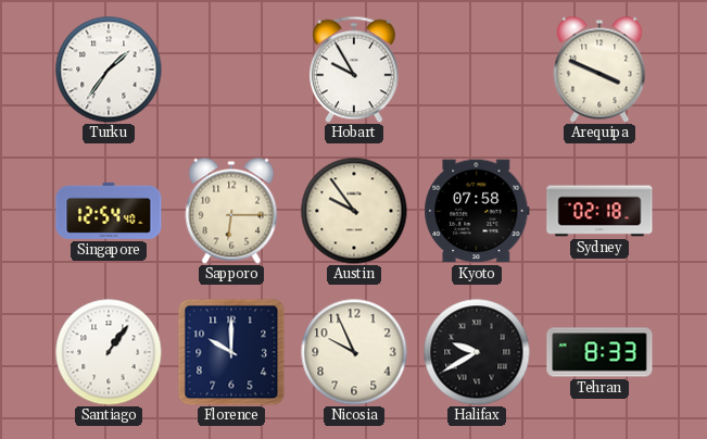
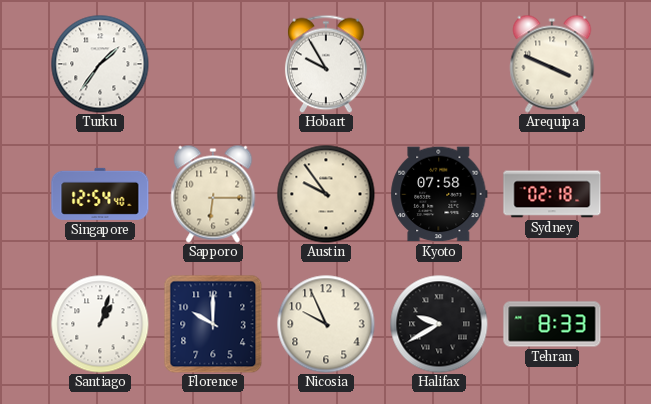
Santiago: 1:06 -> 1:03 (100, 324)
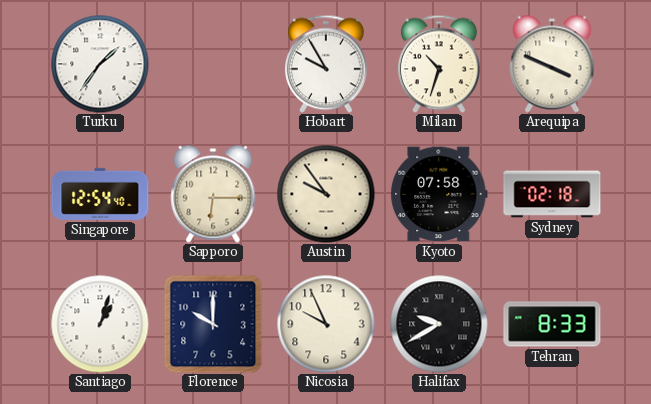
Milan: none -> 10:33 (439, 64)
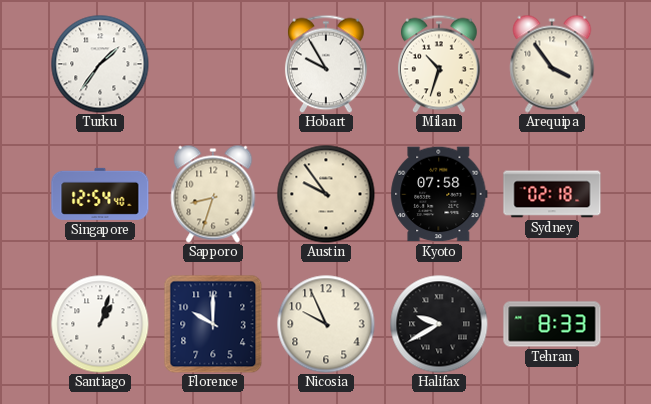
Arequipa: 3:49 -> 3:54 (552, 64)
Sapporo: 6:15 -> 8:33 (213, 194)
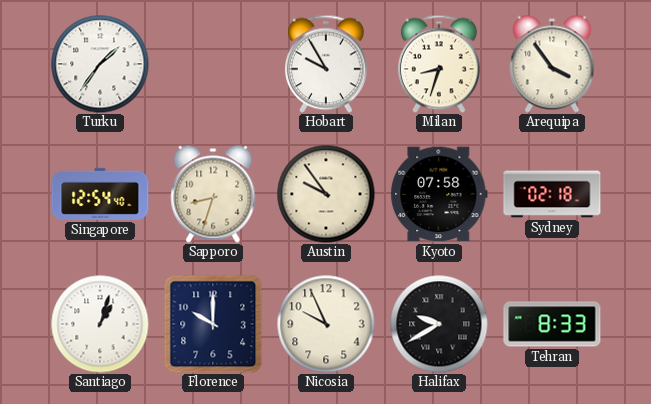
Milan: 10:33 -> 8:33 (439, 64)
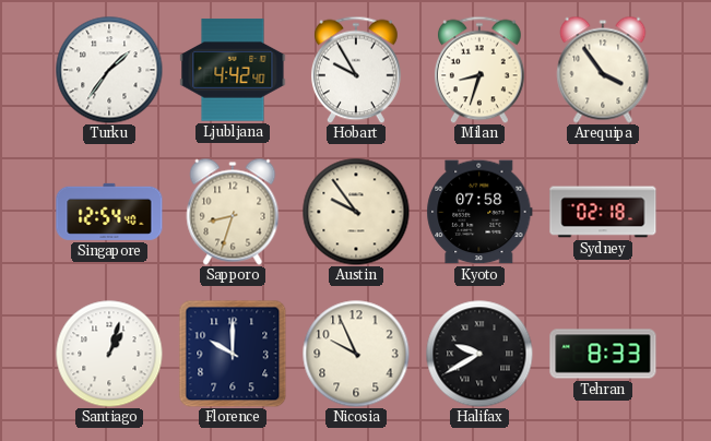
Ljubljana: none -> 4:42 (233, 70)
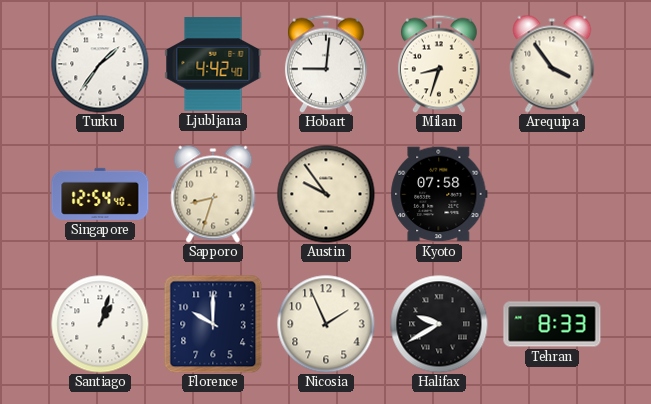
Hobart: 9:55 -> 9:01 (326, 64)
Sydney: 02:18 -> none (603, 212)
Nicosia: 9:56 -> 1:56 (326, 324)
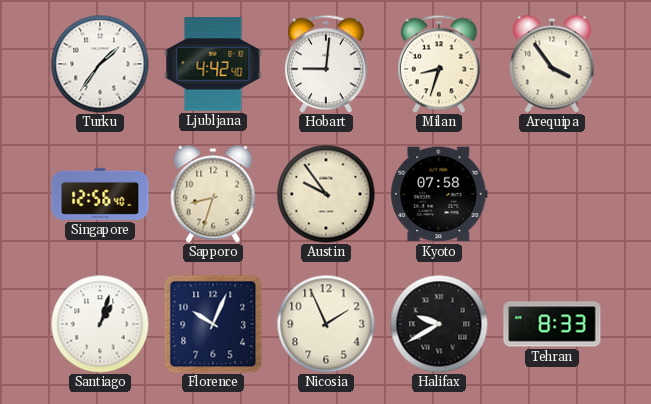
Singapore: 12:54 -> 12:56 (100, 194)
Florence: 10:00 -> 10:04 (213, 324)
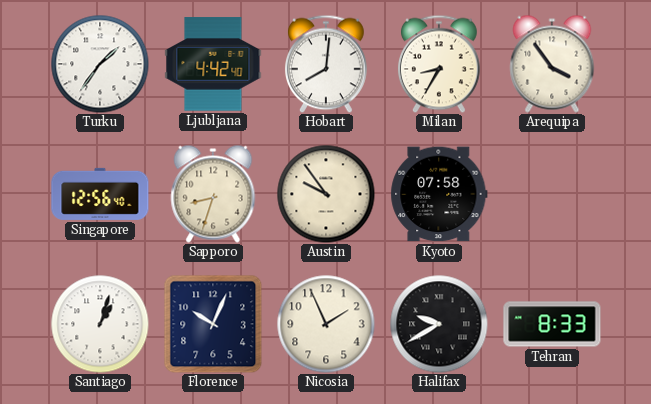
Hobart: 9:01 -> 8:01 (326, 64)
Milan: 8:33 -> 8:35 (439, 64)
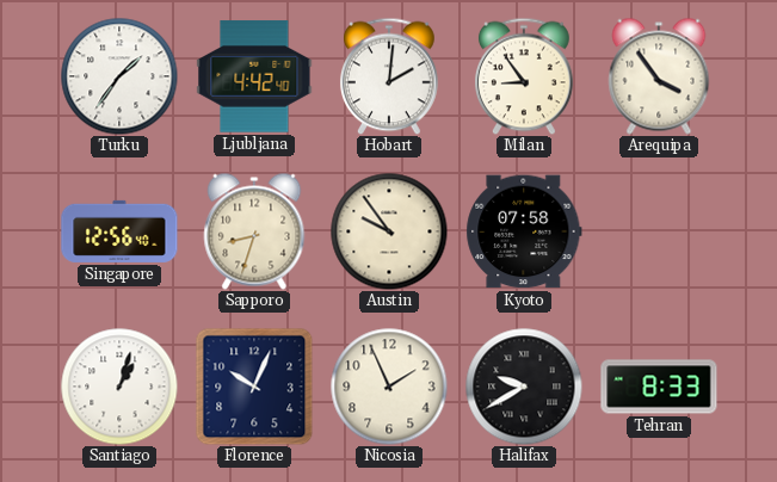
Hobart: 8:01 -> 2:01 (389, 76)
Milan: 8:35 -> 8:54 (524, 76)
